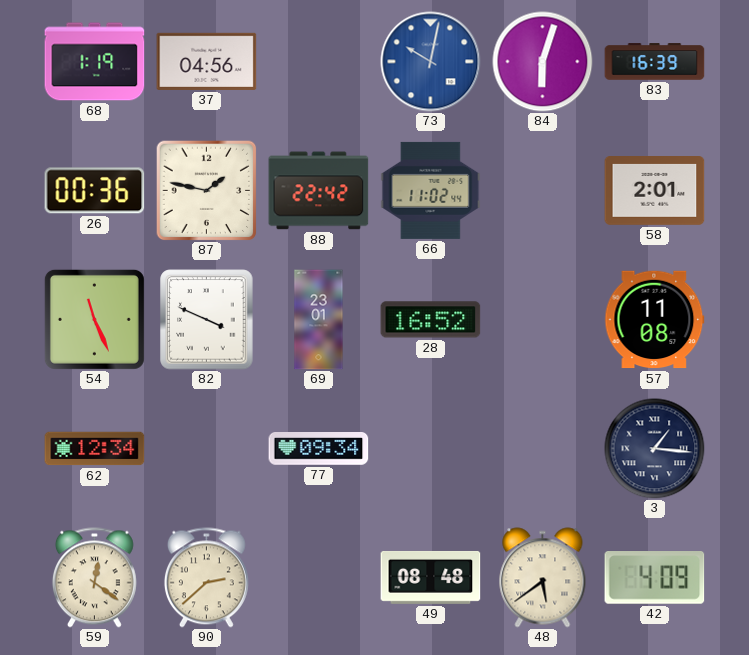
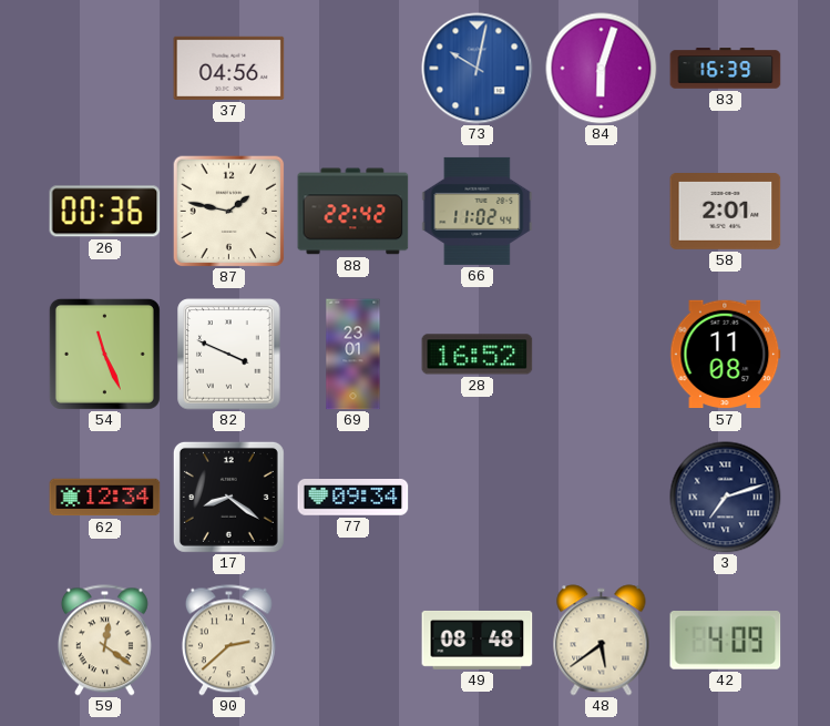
68: 1:19 -> none (95, 62)
17: none -> 8:21 (228, 497)
3: 1:16 -> 7:12 (726, 498)
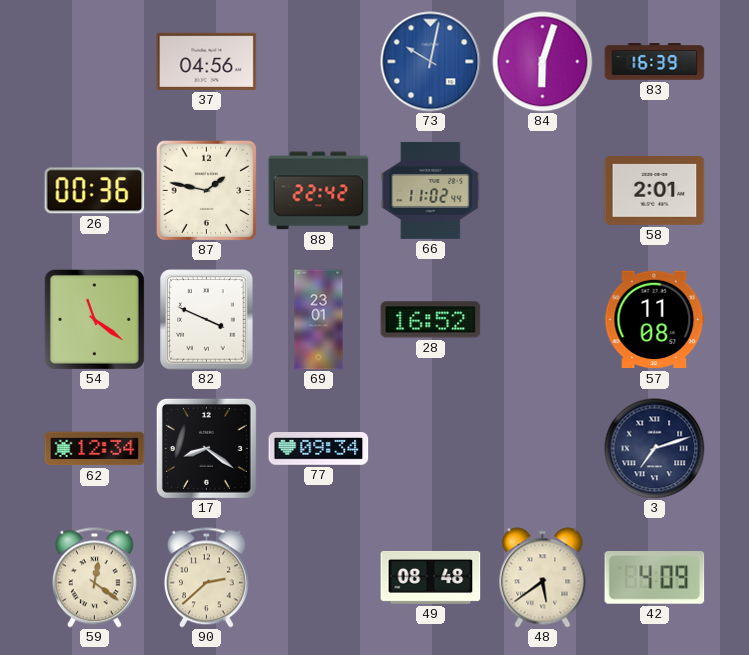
54: 11:26 -> 11:21 (94, 319)
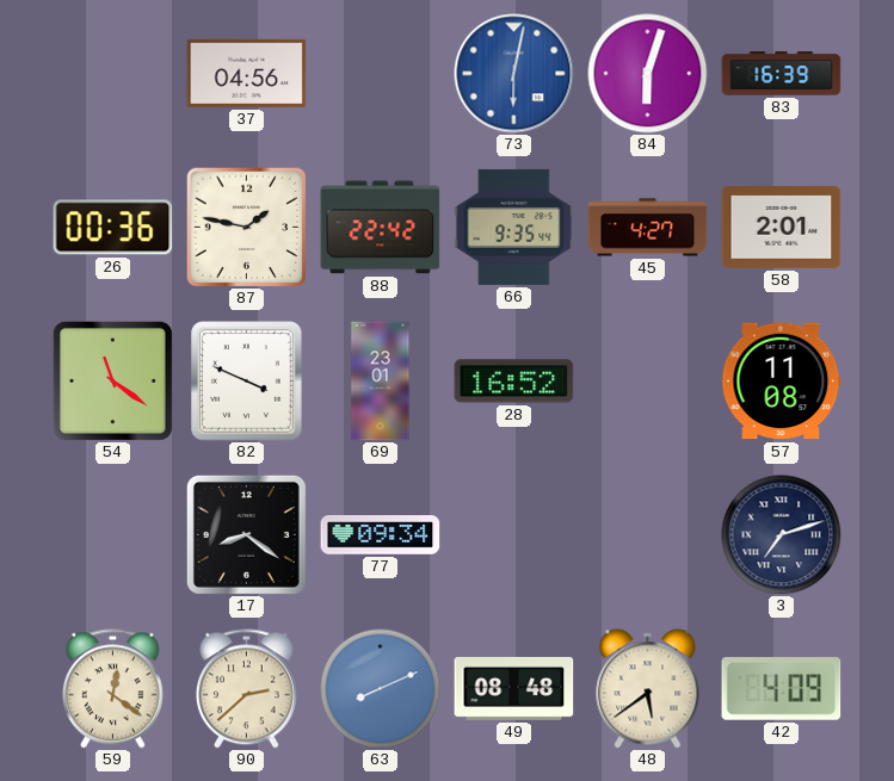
73: 10:02 -> 6:02 (514, 74)
66: 11:02 -> 9:35 (514, 227)
45: none -> 4:27 (648, 228)
62: 12:34 -> none (95, 449)
63: none -> 8:11 (381, 689)
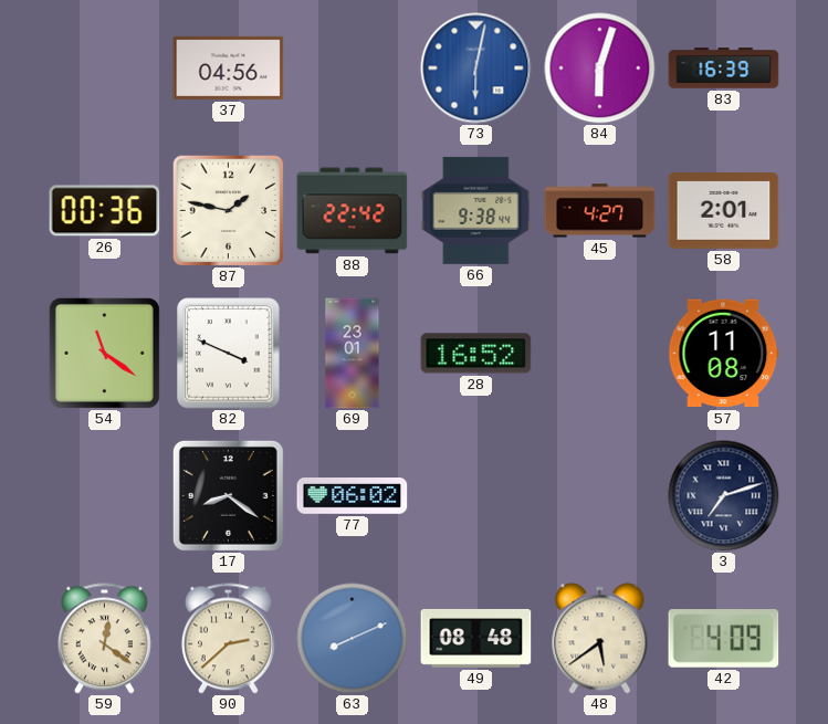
66: 9:35 -> 9:38 (476, 210)
77: 09:34 -> 06:02 (353, 496)
